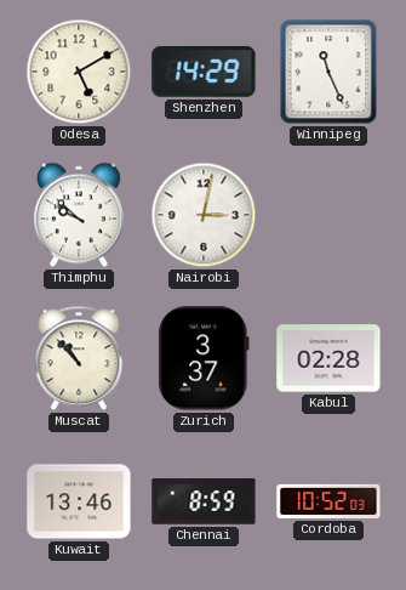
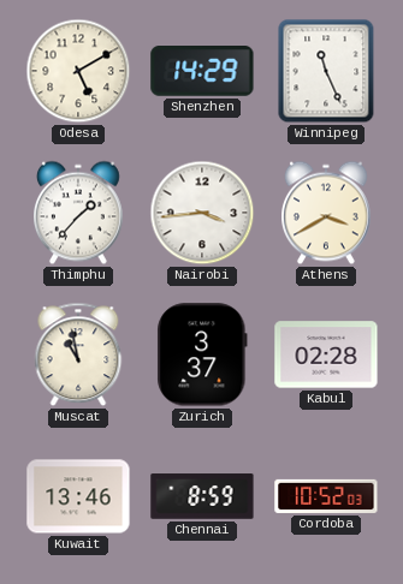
Thimphu: 9:52 -> 1:37 (79, 213)
Nairobi: 3:02 -> 3:44 (202, 213)
Athens: none -> 3:40 (327, 213)
Muscat: 10:53 -> 10:58 (78, 354)
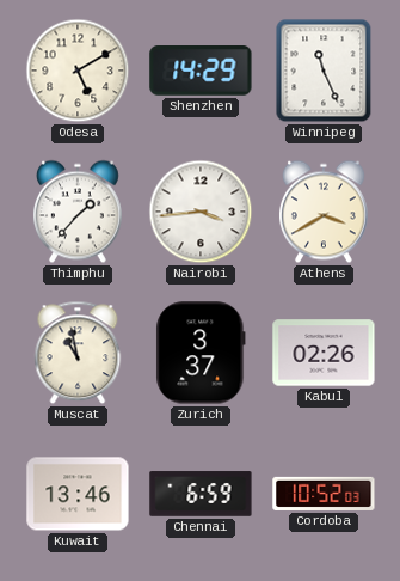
Kabul: 02:28 -> 02:26 (324, 353)
Chennai: 8:59 -> 6:59 (201, 494)
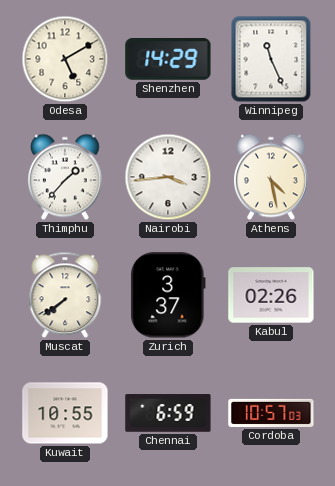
Athens: 3:40 -> 4:28 (272, 177)
Muscat: 10:58 -> 7:39 (65, 295)
Kuwait: 13:46 -> 10:55 (65, 413)
Cordoba: 10:52 -> 10:57 (271, 413)
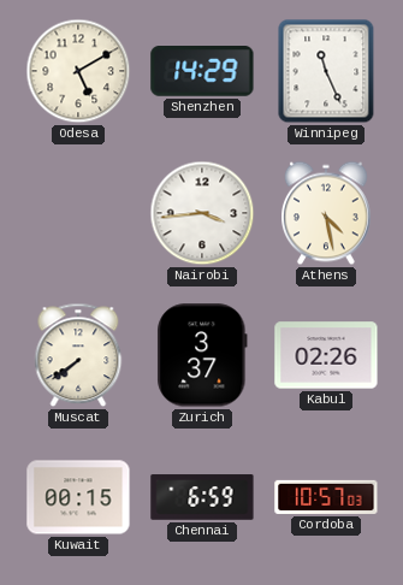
Thimphu: 1:37 -> none (66, 177)
Kuwait: 10:55 -> 00:15 (78, 497)
